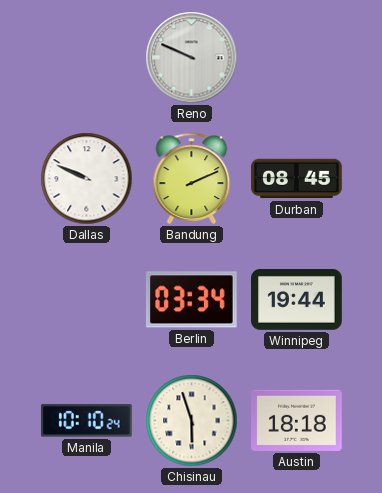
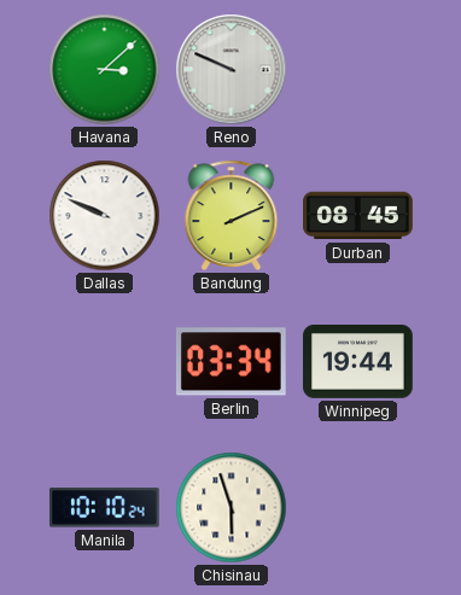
Havana: none -> 3:08 (105, 70)
Austin: 18:18 -> none (297, 420)
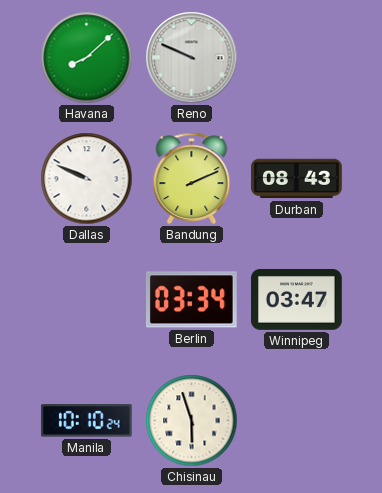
Havana: 3:08 -> 8:08 (87, 58)
Durban: 08:45 -> 08:43 (297, 179)
Winnipeg: 19:44 -> 03:47 (297, 300)
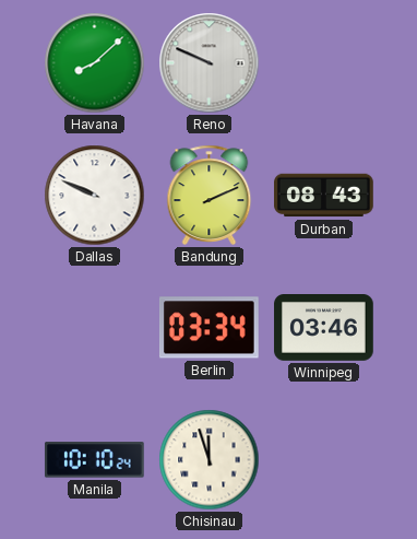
Winnipeg: 03:47 -> 03:46 (324, 328)
Chisinau: 5:57 -> 11:57 (210, 460)
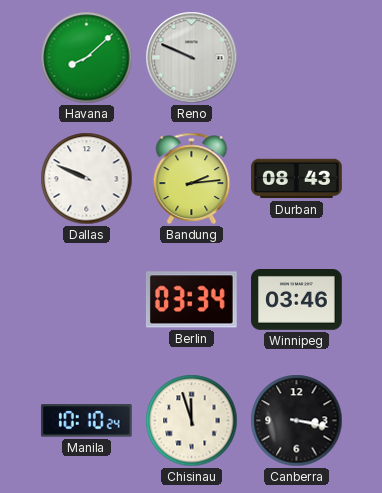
Bandung: 2:11 -> 2:14 (192, 178)
Canberra: none -> 3:17 (297, 421)
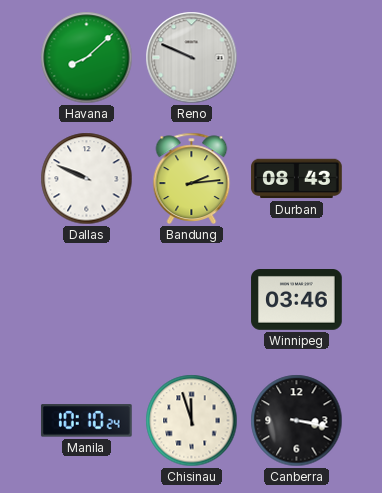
Berlin: 03:34 -> none (191, 300)
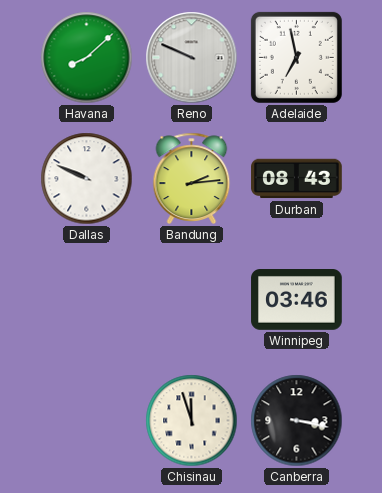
Adelaide: none -> 6:58 (296, 57)
Manila: 10:10 -> none (86, 421)
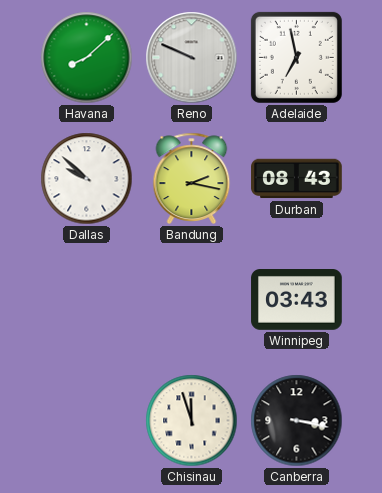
Dallas: 9:49 -> 9:52 (87, 179)
Bandung: 2:14 -> 2:17 (192, 178)
Winnipeg: 03:46 -> 03:43 (297, 300)
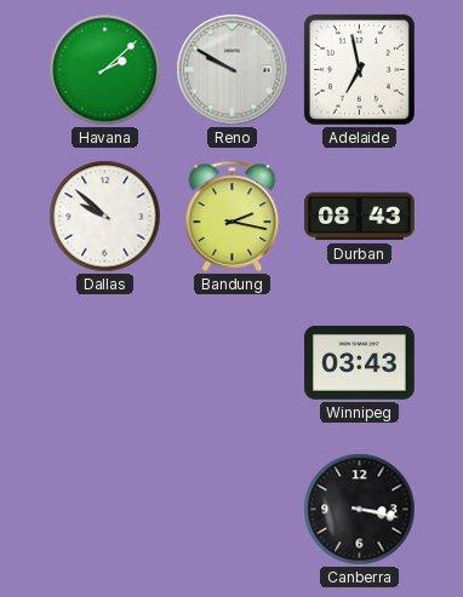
Havana: 8:08 -> 2:08 (105, 70)
Reno: 9:49 -> 9:50 (233, 70)
Chisinau: 11:57 -> none (192, 421)
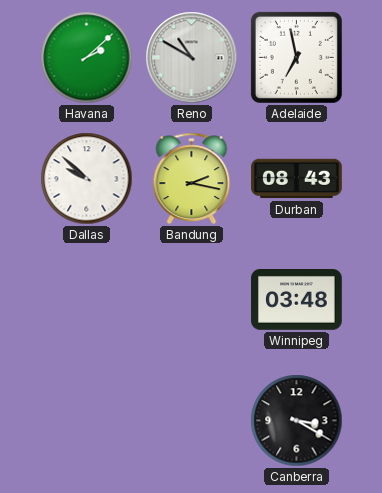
Reno: 9:50 -> 10:50 (192, 58)
Winnipeg: 03:43 -> 03:48 (297, 300)
Canberra: 3:17 -> 3:20 (297, 421)
